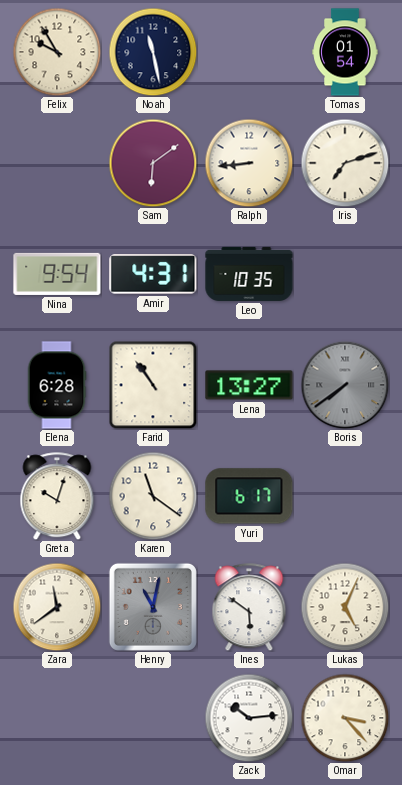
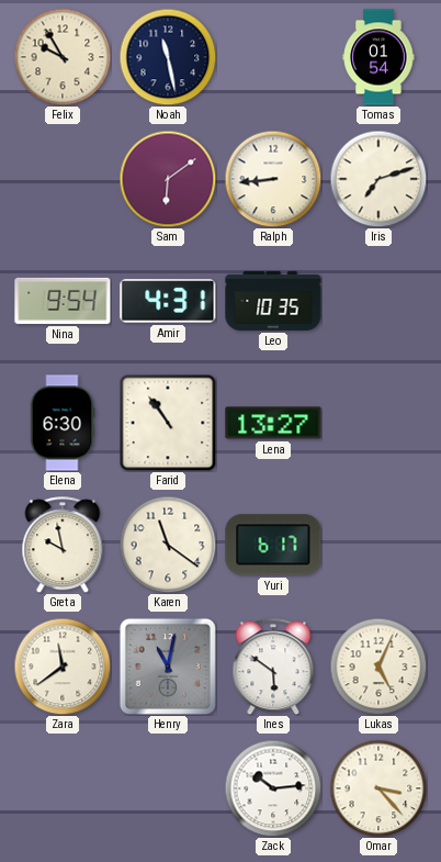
Elena: 6:28 -> 6:30 (63, 423)
Boris: 7:39 -> none (345, 385)
Greta: 10:03 -> 9:58 (63, 545)
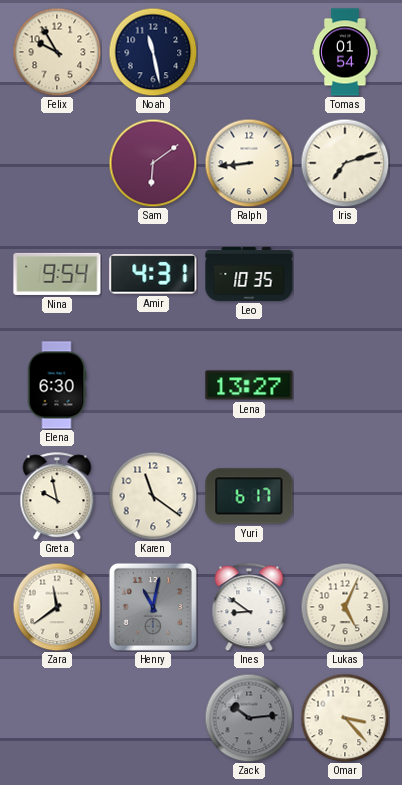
Farid: 10:54 -> none (168, 423)
Ines: 5:51 -> 8:51 (249, 607)
Zack dial: white -> grey (249, 718)
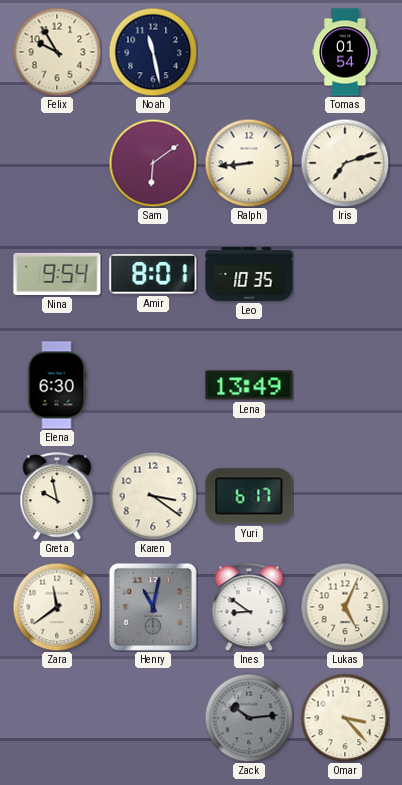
Amir: 4:31 -> 8:01 (153, 274)
Lena: 13:27 -> 13:49 (249, 385)
Karen: 11:21 -> 3:21 (153, 496)
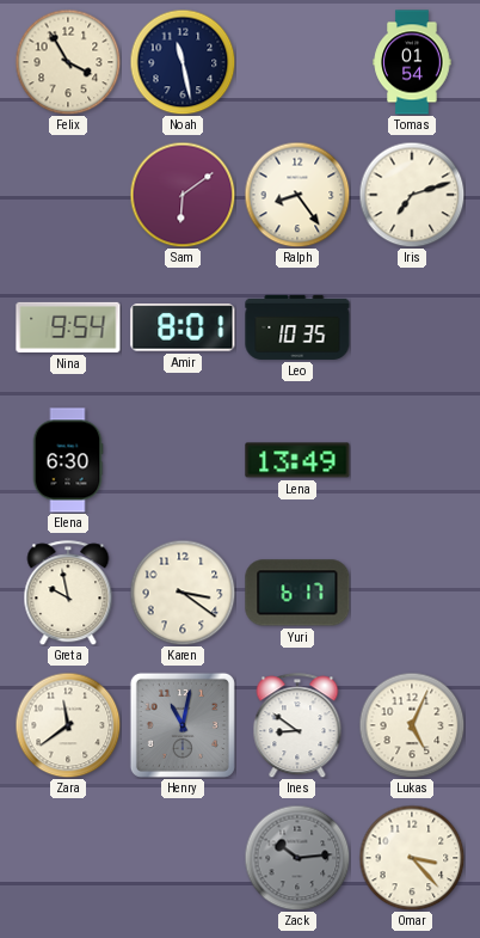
Felix: 9:55 -> 3:55 (68, 62)
Ralph: 8:44 -> 8:24 (297, 195)
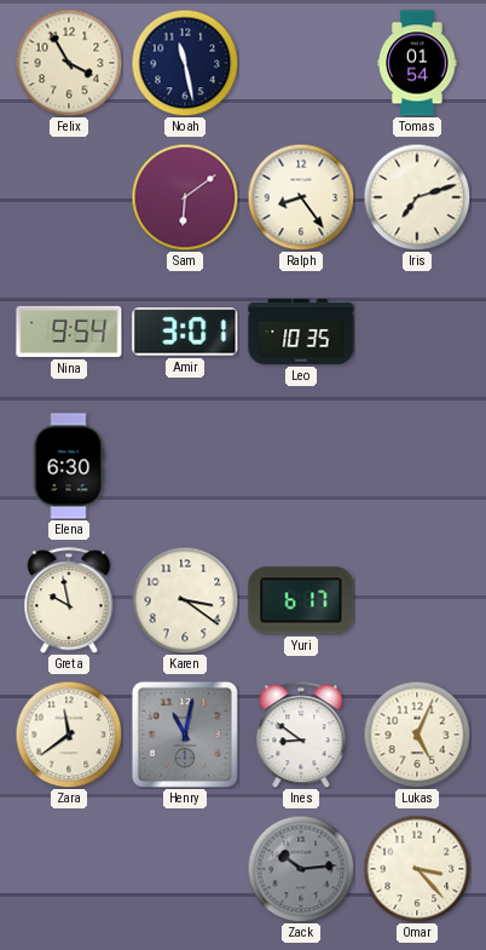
Amir: 8:01 -> 3:01 (185, 332)
Lena: 13:49 -> none (297, 460)
